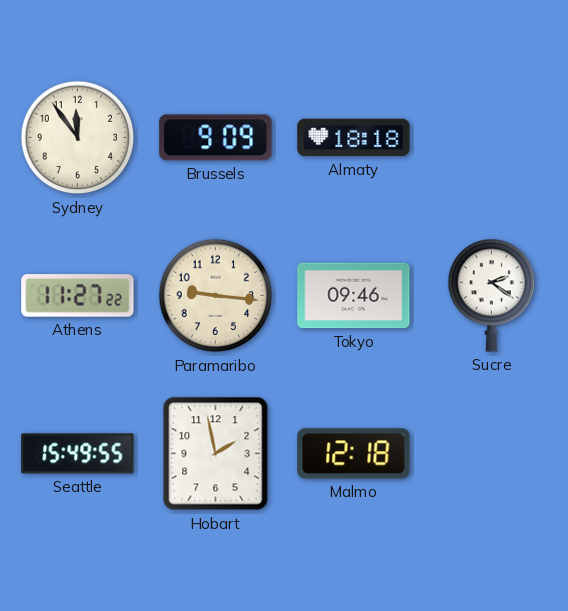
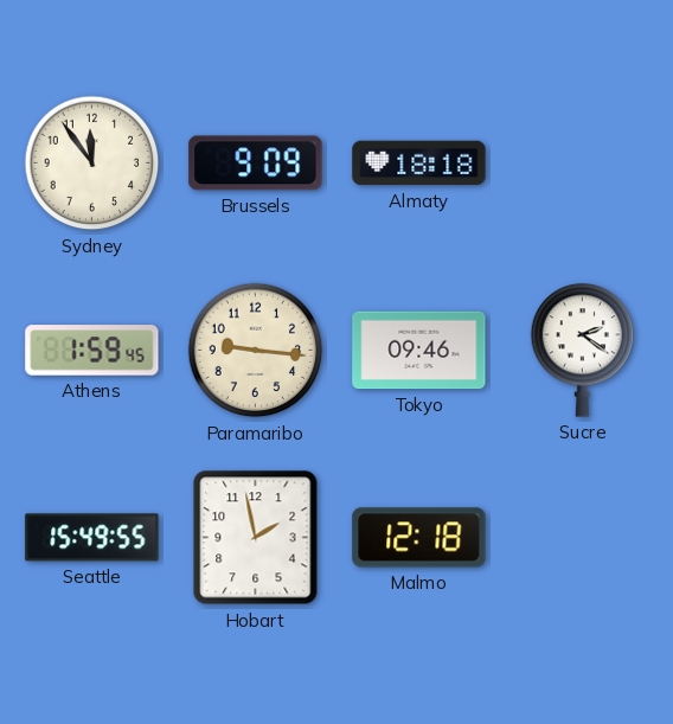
Athens: 11:27 -> 1:59 (92, 351)
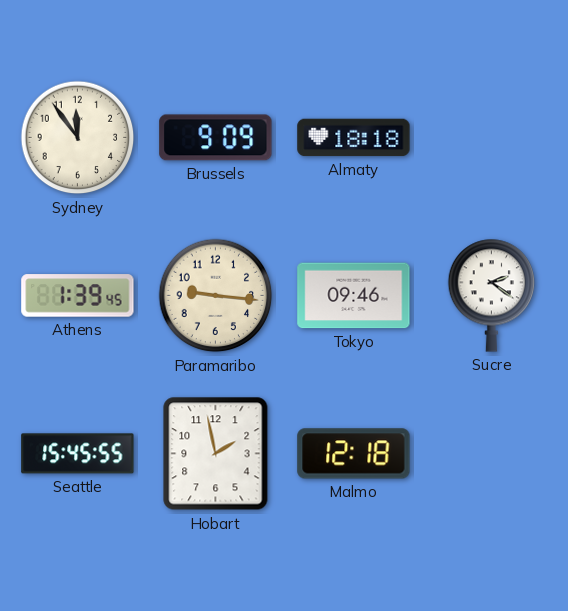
Athens: 1:59 -> 1:39 (78, 296)
Seattle: 15:49 -> 15:45 (78, 454)
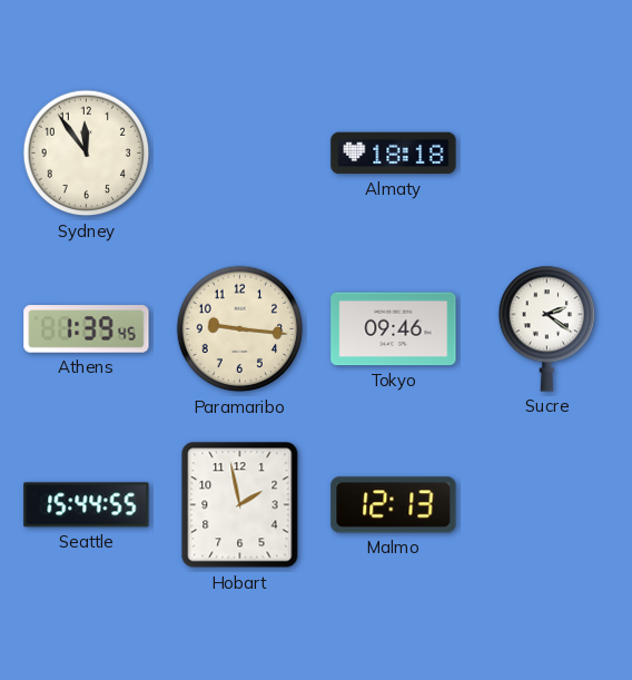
Brussels: 9:09 -> none (216, 138)
Seattle: 15:45 -> 15:44 (87, 505)
Malmo: 12:18 -> 12:13 (394, 505)
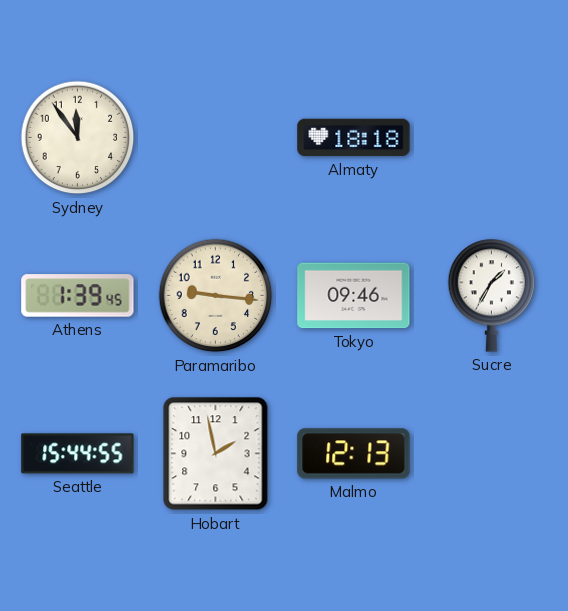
Sucre: 2:21 -> 1:35 (492, 295)
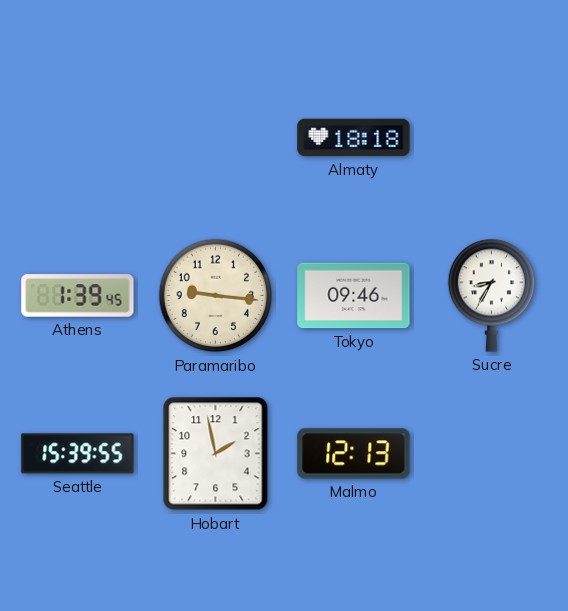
Sydney: 11:54 -> none (78, 138)
Sucre: 1:35 -> 8:35 (492, 295)
Seattle: 15:44 -> 15:39 (78, 454)
